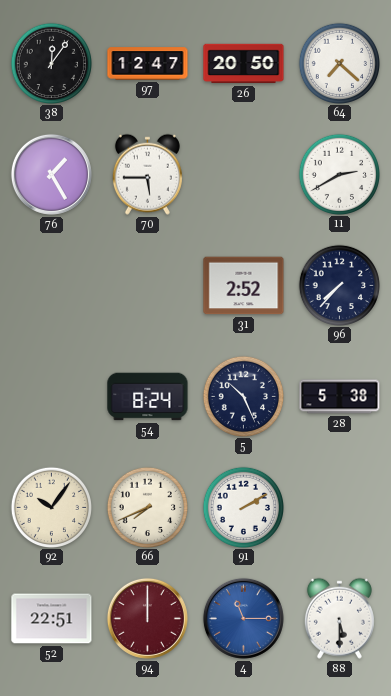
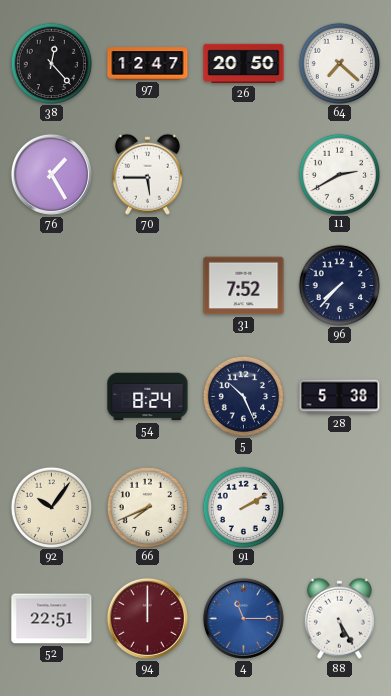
38: 12:06 -> 12:23 (51, 63)
31: 2:52 -> 7:52 (244, 286)
88: 5:30 -> 5:25 (339, 618)
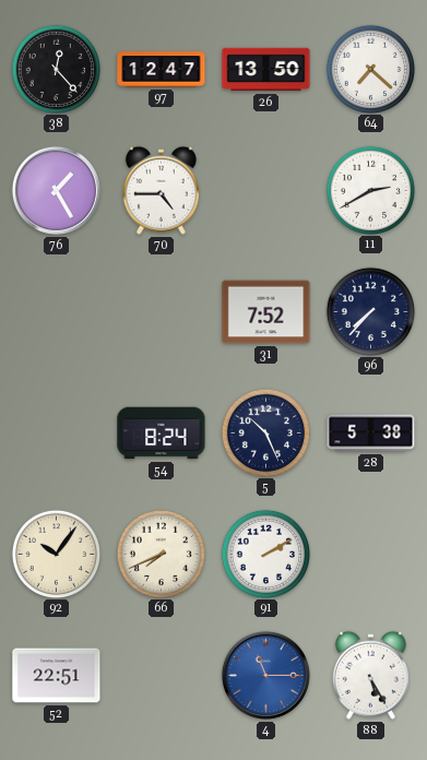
26: 20:50 -> 13:50 (266, 70)
70: 5:45 -> 4:45 (161, 190)
94: 12:00 -> none (147, 618)
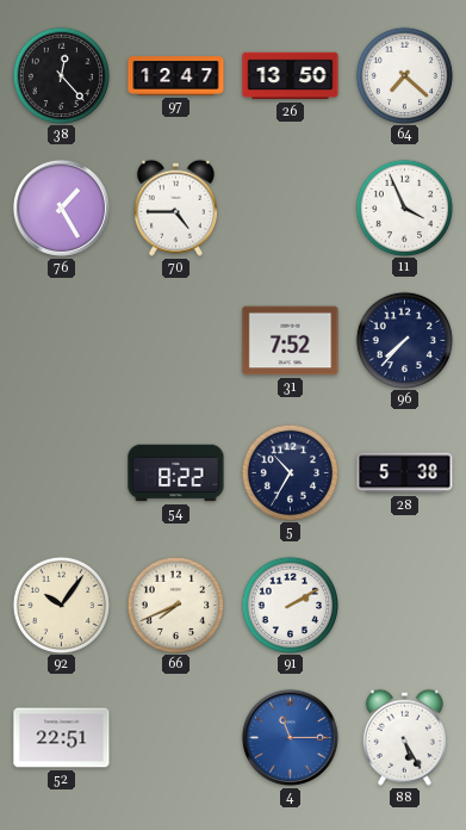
11: 2:40 -> 3:56 (404, 207)
54: 8:24 -> 8:22 (176, 473)
5: 10:26 -> 10:35 (290, 472)
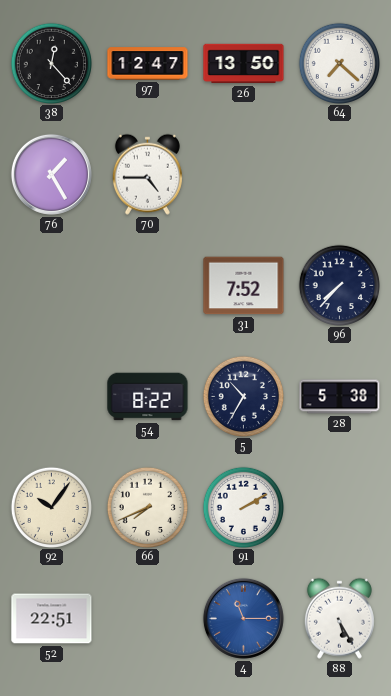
11: 3:56 -> none (404, 207)
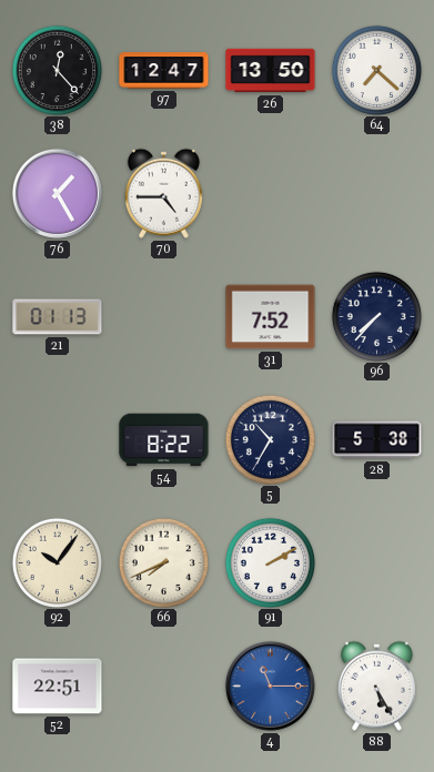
21: none -> 01:13 (58, 317)
